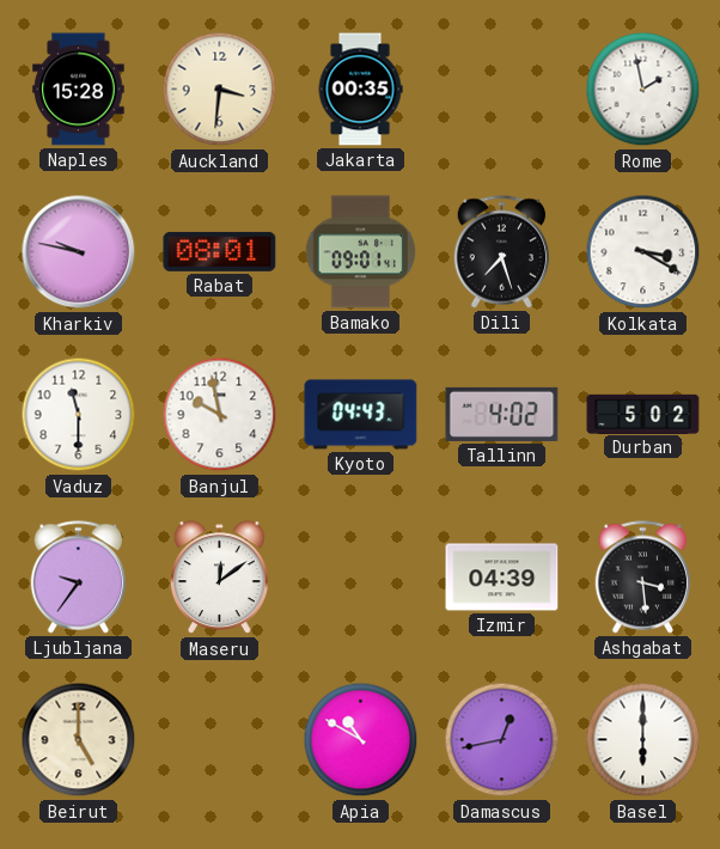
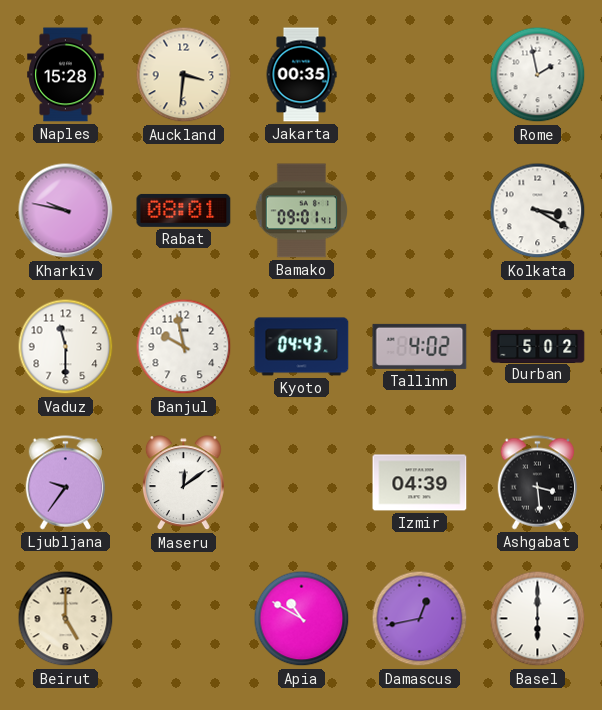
Dili: 7:27 -> none (502, 252)
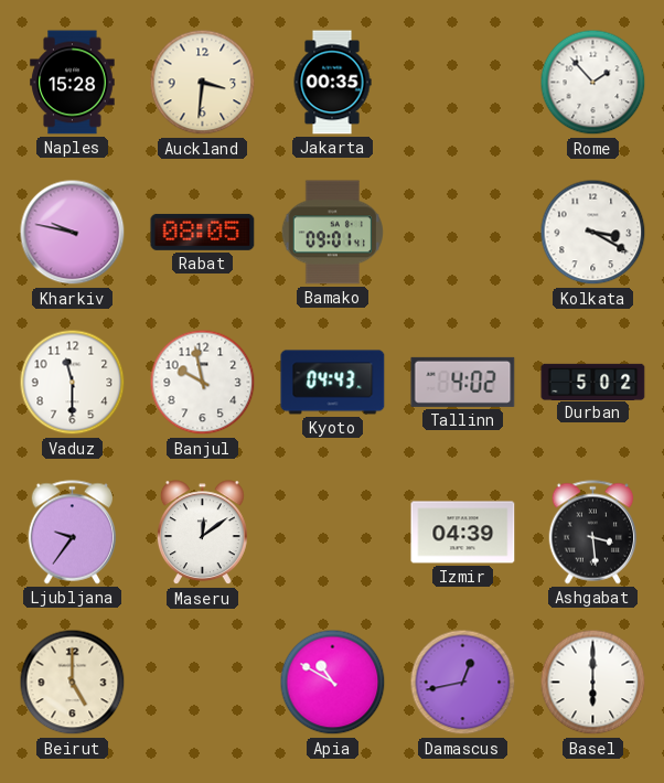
Rome: 1:58 -> 1:53 (593, 83)
Rabat: 08:01 -> 08:05 (203, 232)
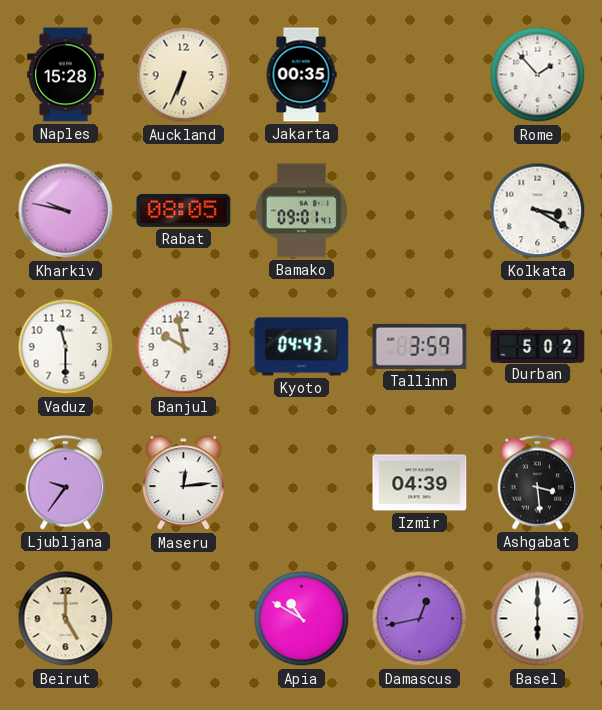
Auckland: 3:31 -> 6:34 (184, 75)
Tallinn: 4:02 -> 3:59 (420, 346)
Maseru: 12:09 -> 12:14 (183, 483)
